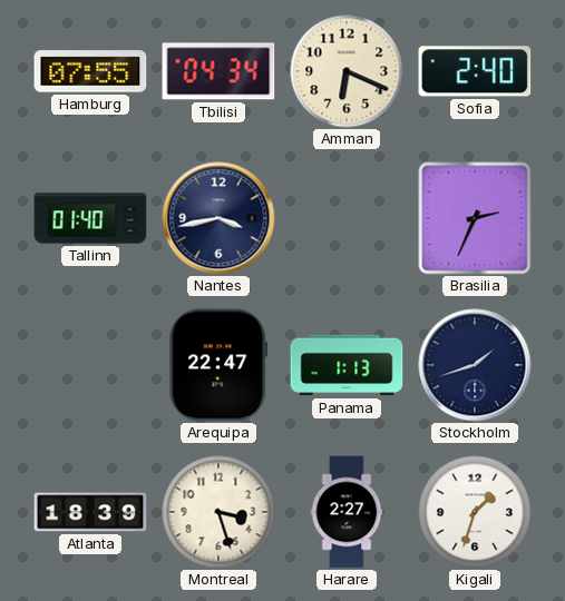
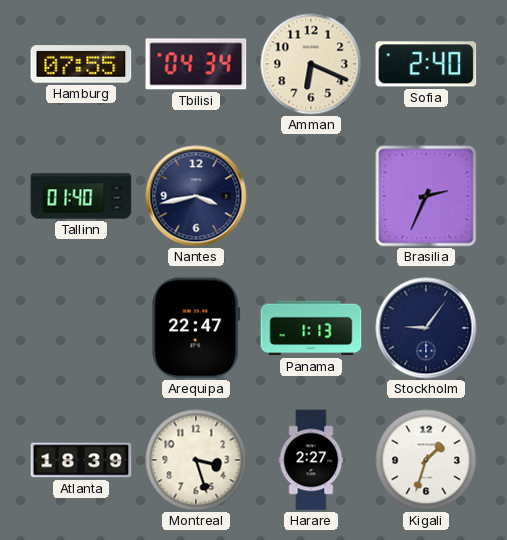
Stockholm: 1:42 -> 9:06 (426, 328)
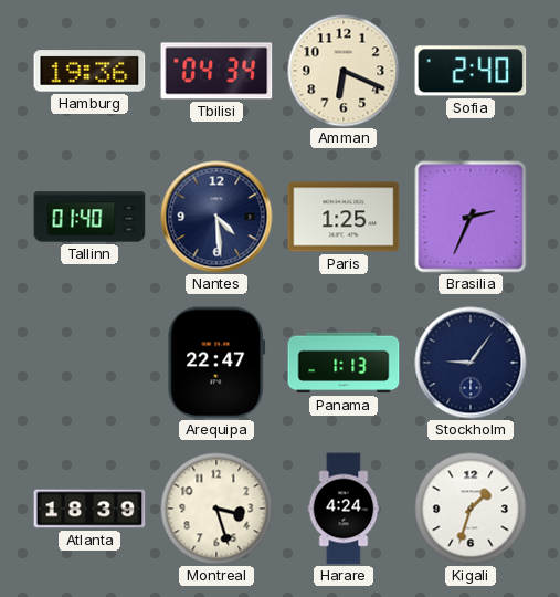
Hamburg: 07:55 -> 19:36 (89, 71)
Nantes: 3:43 -> 4:29 (216, 217)
Paris: none -> 1:25 (344, 217)
Harare: 2:27 -> 4:24 (344, 509)
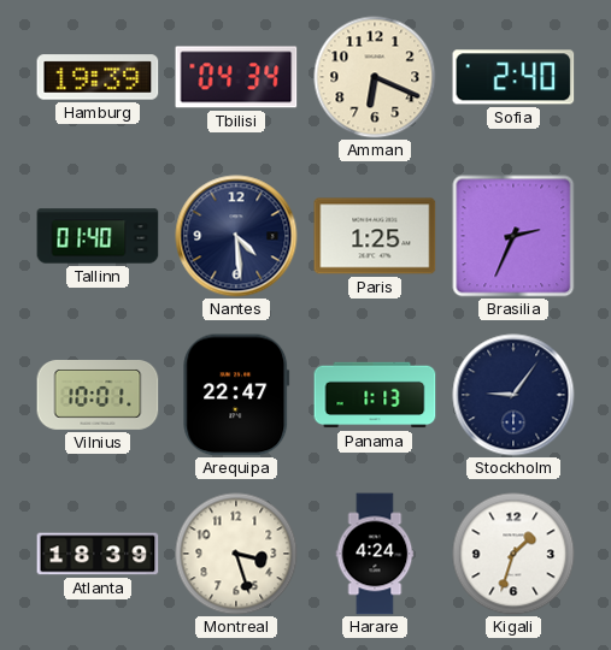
Hamburg: 19:36 -> 19:39 (98, 77)
Vilnius: none -> 10:01 (98, 396)
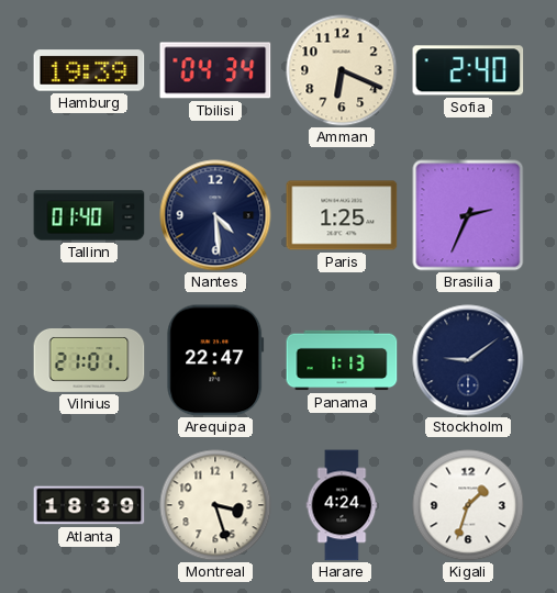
Vilnius: 10:01 -> 21:01 (89, 361)
Stockholm: 9:06 -> 9:09 (468, 360)
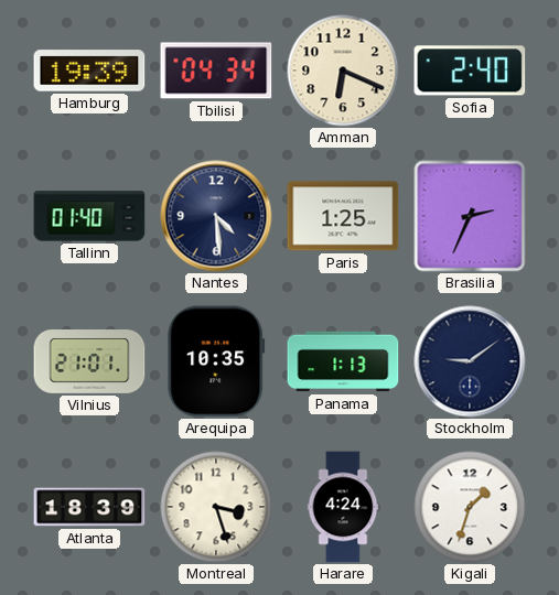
Arequipa: 22:47 -> 10:35 (216, 361)
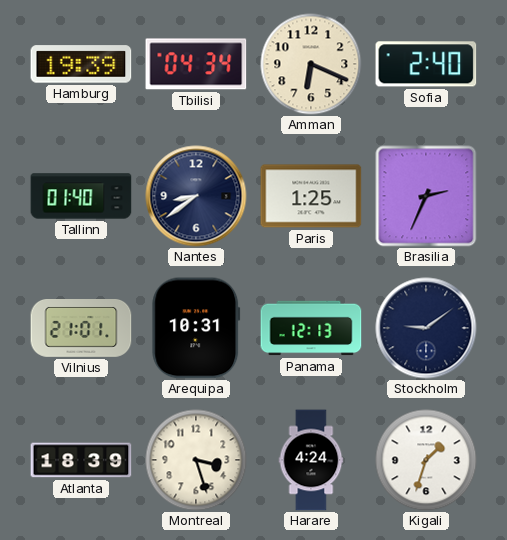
Nantes: 4:29 -> 8:39 (196, 196)
Arequipa: 10:35 -> 10:31 (196, 328)
Panama: 1:13 -> 12:13 (311, 328)
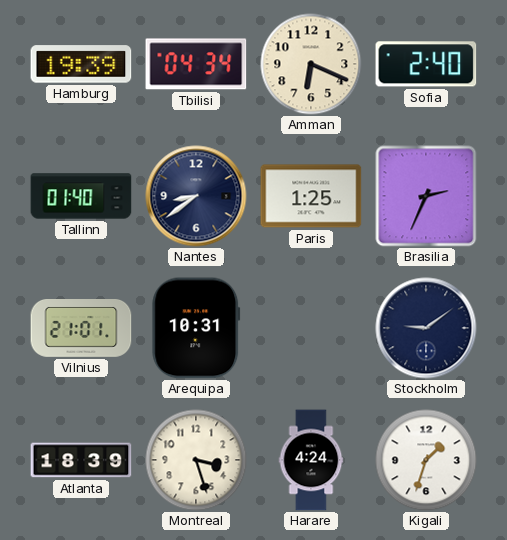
Panama: 12:13 -> none (311, 328)
